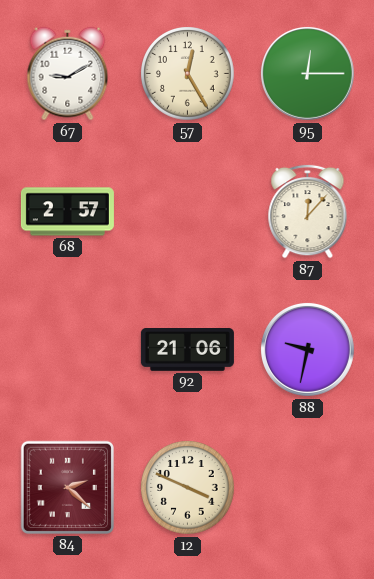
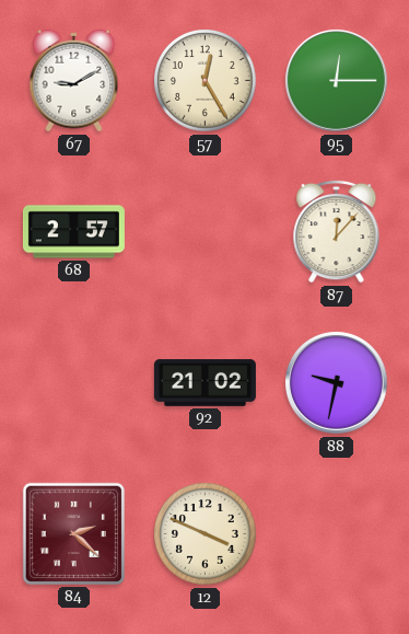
92: 21:06 -> 21:02 (204, 383)
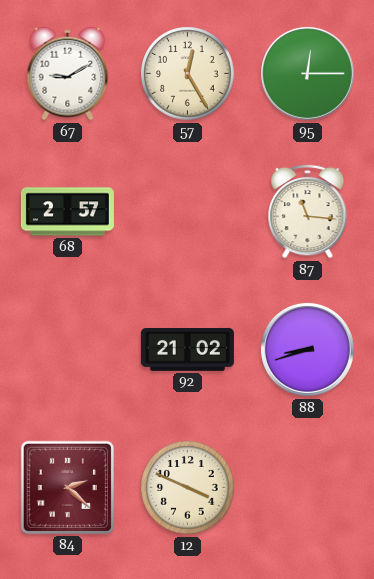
87: 12:07 -> 11:16 (308, 211)
88: 9:32 -> 8:42 (307, 349)
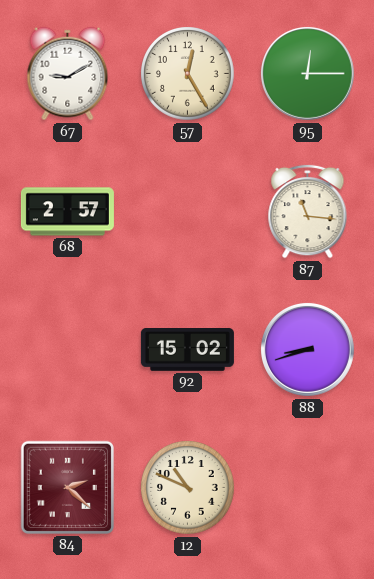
92: 21:02 -> 15:02 (187, 350)
12: 3:49 -> 10:49 (188, 488)
